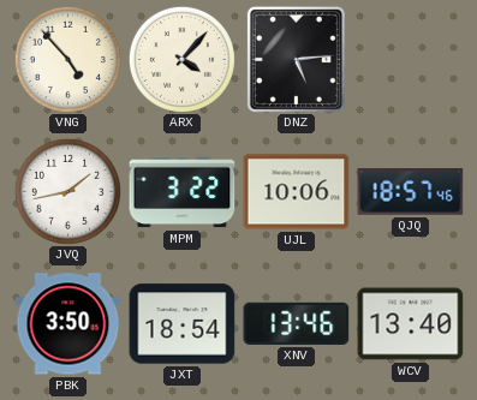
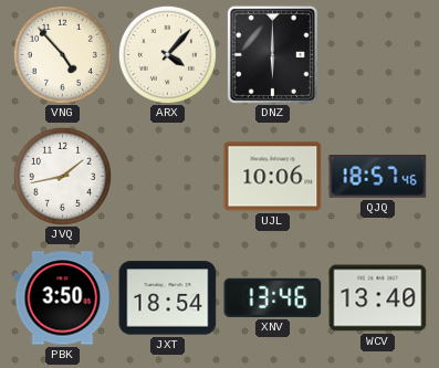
DNZ: 5:14 -> 6:00 (272, 54)
MPM: 3:22 -> none (183, 192)
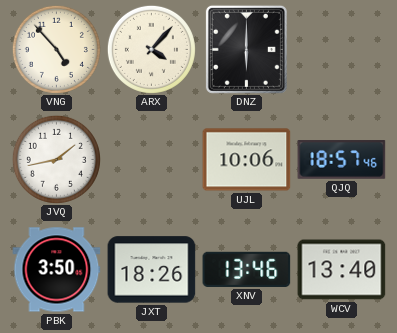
JXT: 18:54 -> 18:26 (152, 270)
